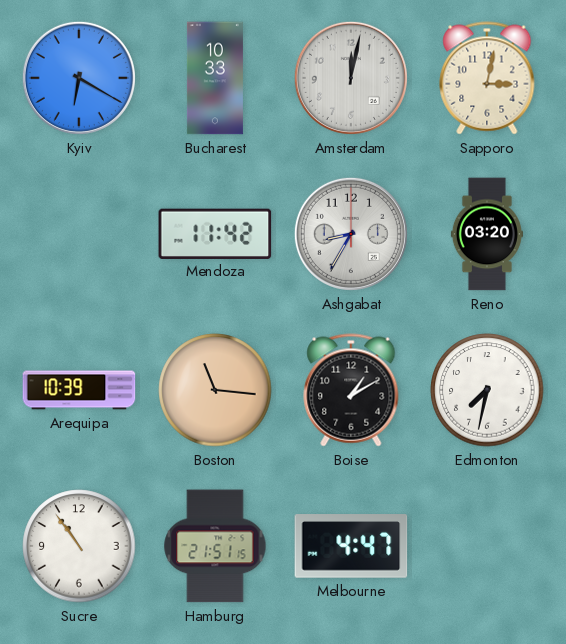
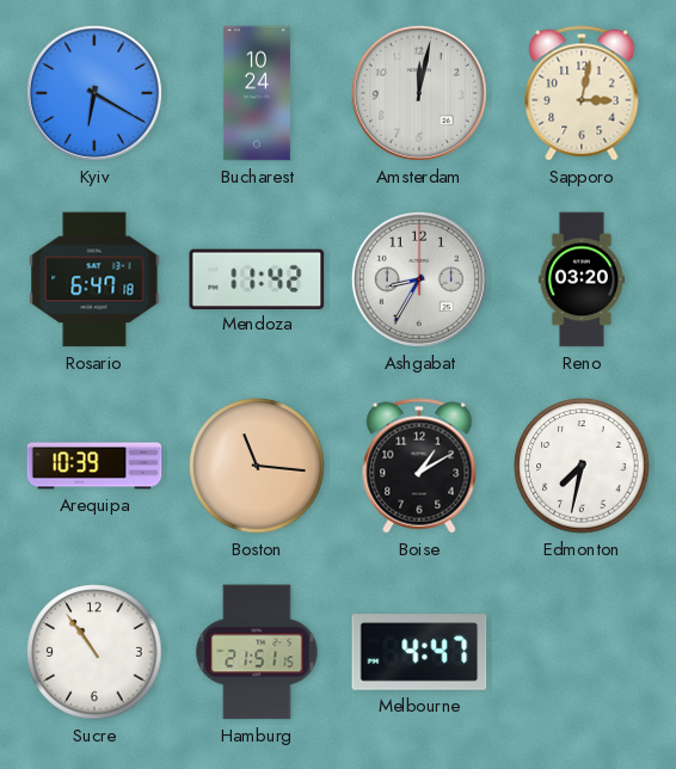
Bucharest: 10:33 -> 10:24 (257, 93)
Rosario: none -> 6:47 (94, 279)
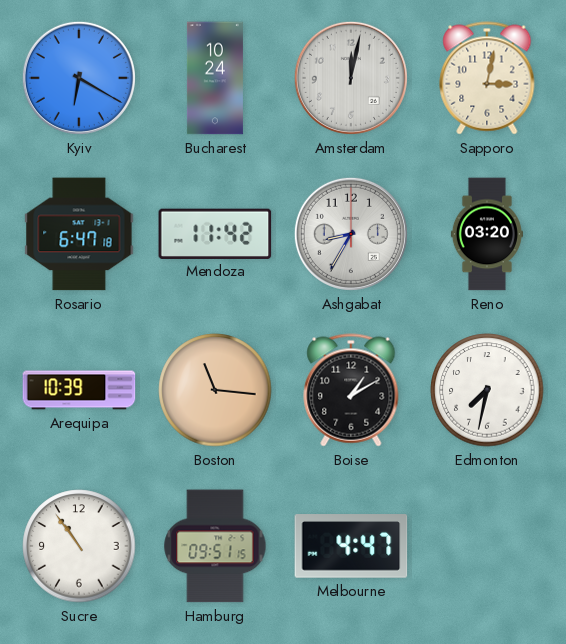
Hamburg: 21:51 -> 09:51 (215, 546)
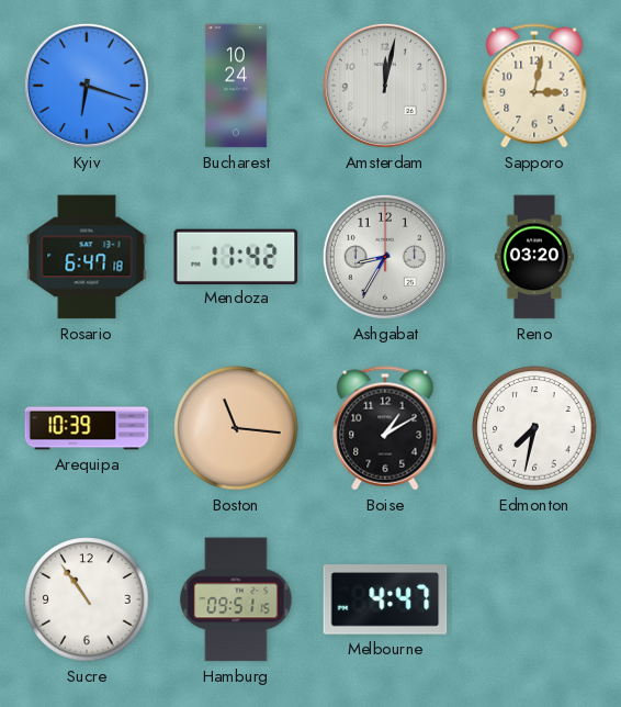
Kyiv: 6:20 -> 6:18 (87, 86)
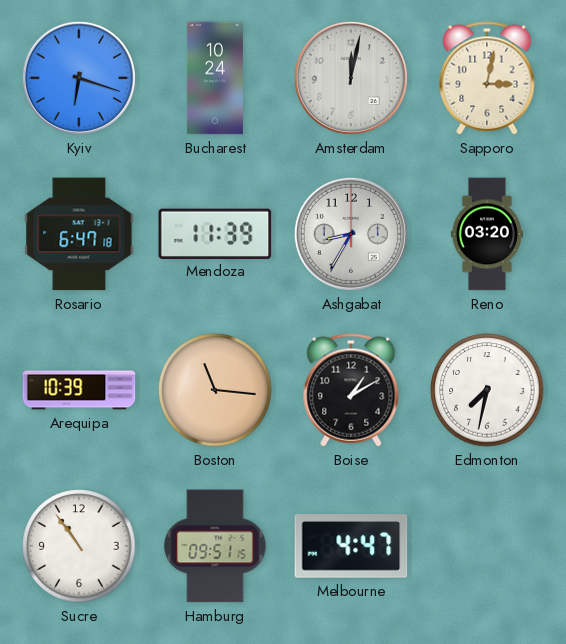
Mendoza: 11:42 -> 11:39 (215, 233)
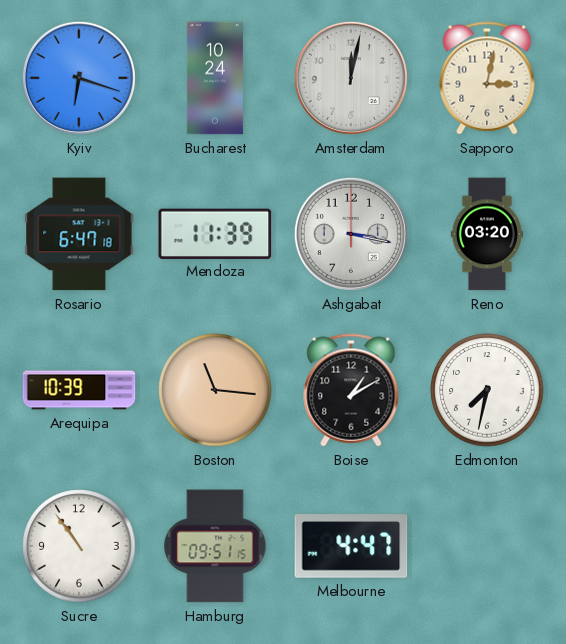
Ashgabat: 8:35 -> 3:17 (351, 234)
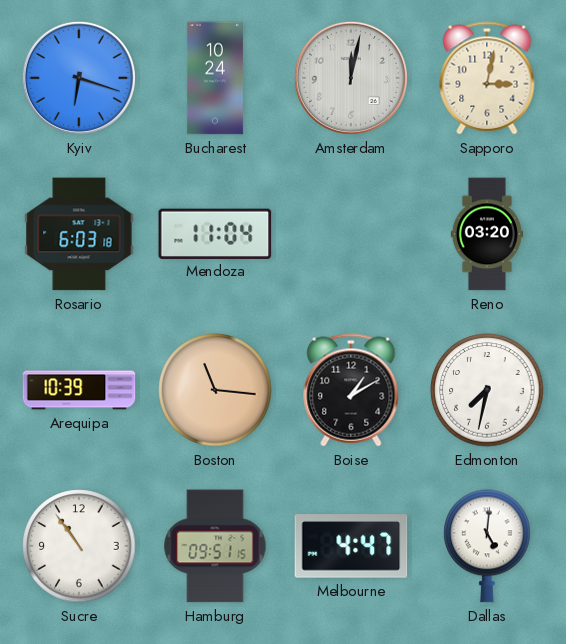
Rosario: 6:47 -> 6:03 (79, 234)
Mendoza: 11:39 -> 11:04 (215, 233)
Ashgabat: 3:17 -> none (351, 234)
Dallas: none -> 5:01 (487, 546)
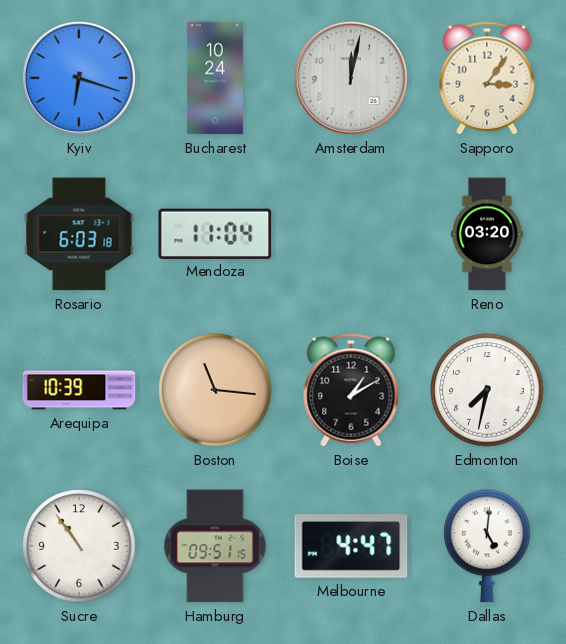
Sapporo: 3:02 -> 3:06 (487, 78)
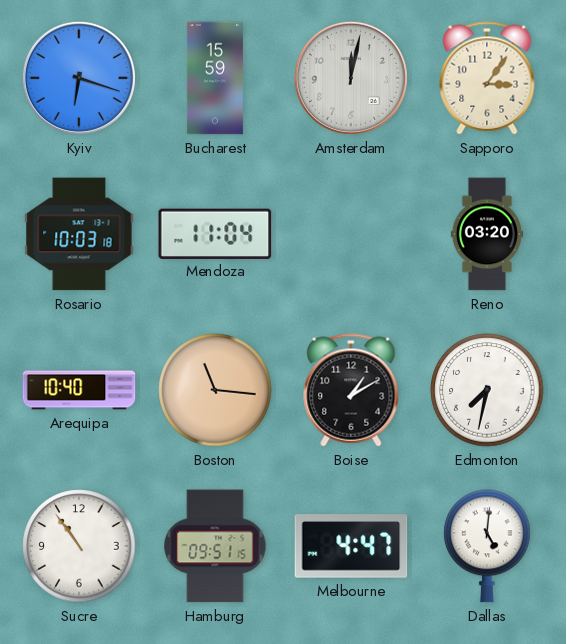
Bucharest: 10:24 -> 15:59 (215, 78)
Rosario: 6:03 -> 10:03 (79, 234)
Arequipa: 10:39 -> 10:40 (79, 390)
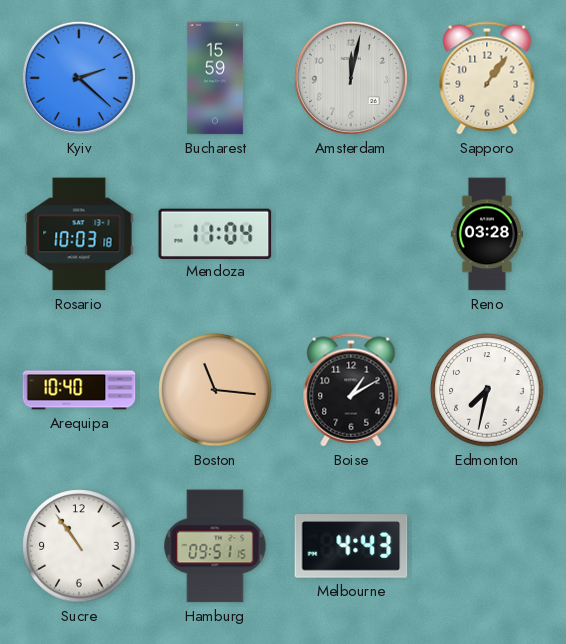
Kyiv: 6:18 -> 2:22 (79, 78)
Sapporo: 3:06 -> 1:06 (487, 78)
Reno: 03:20 -> 03:28 (487, 234)
Melbourne: 4:47 -> 4:43 (351, 546)
Dallas: 5:01 -> none (487, 546)
